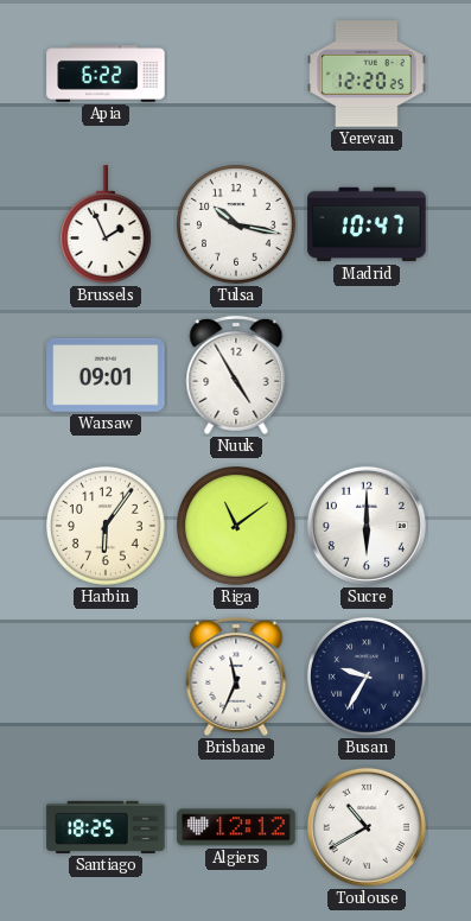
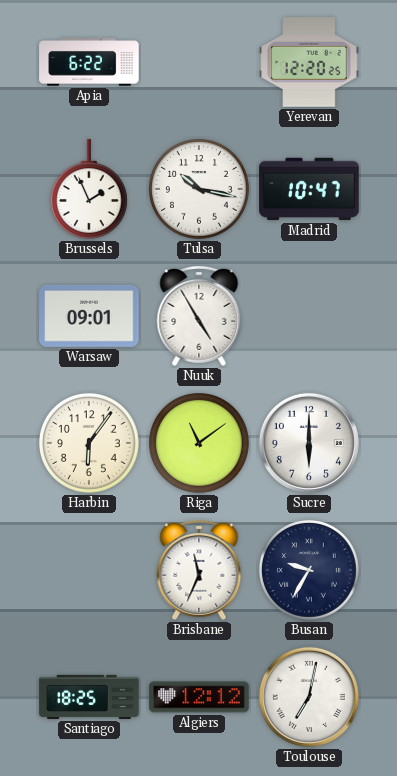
Toulouse: 10:40 -> 7:02 (309, 697)
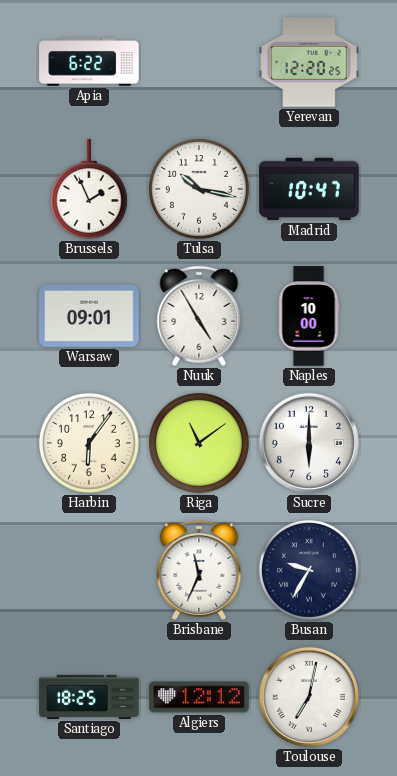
Naples: none -> 10:00 (309, 316)
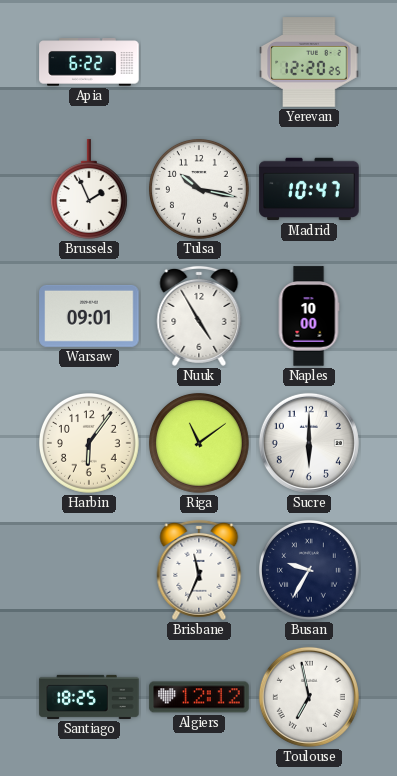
Toulouse: 7:02 -> 6:58 (309, 697)
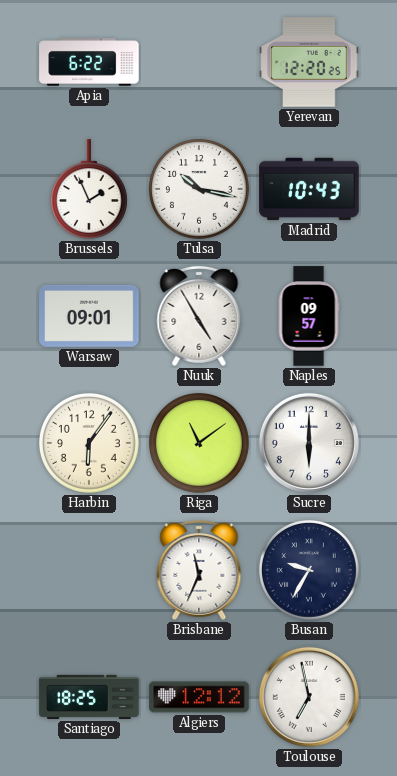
Madrid: 10:47 -> 10:43 (309, 189)
Naples: 10:00 -> 09:57 (309, 316)
